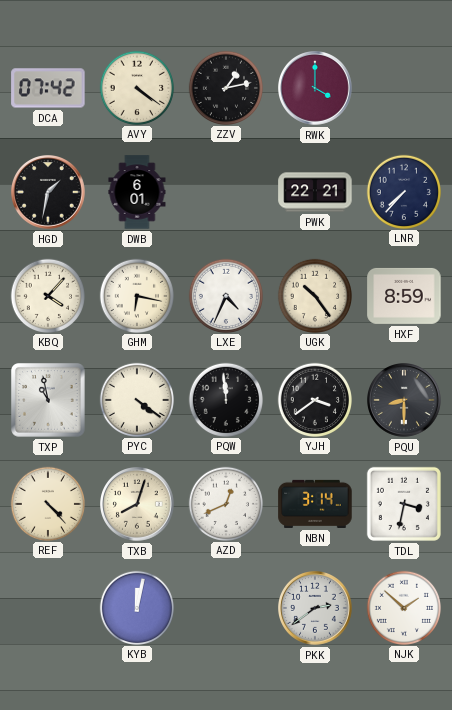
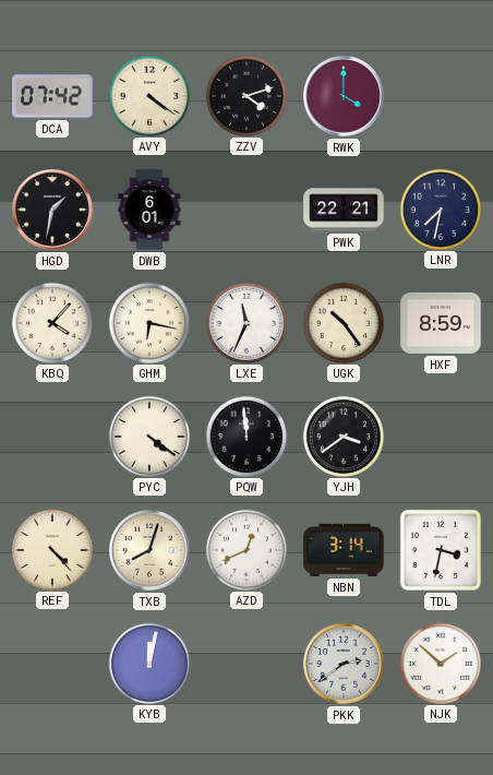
ZZV: 1:13 -> 4:12 (245, 95)
LNR: 7:37 -> 7:32 (440, 208)
LXE: 4:34 -> 11:34 (245, 322)
TXP: 10:58 -> none (48, 400)
PQU: 8:30 -> none (405, 401)
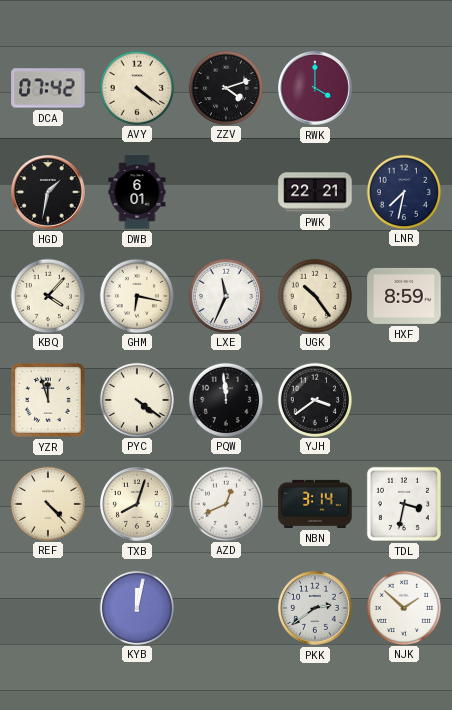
YZR: none -> 11:57 (48, 400)
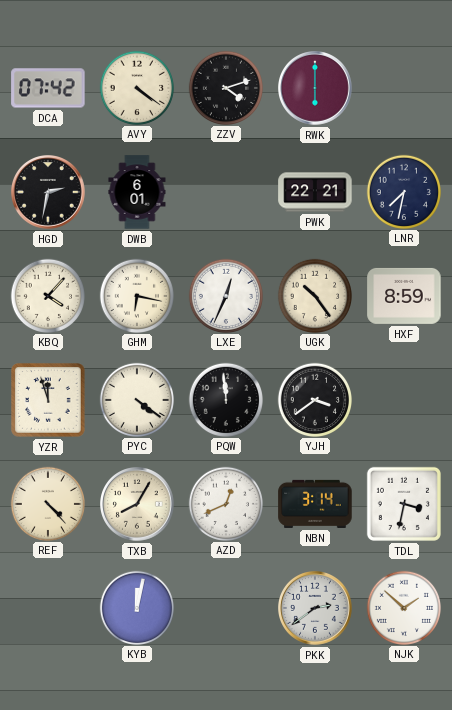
RWK: 4:00 -> 6:00 (316, 89)
HGD: 1:32 -> 2:32 (49, 193)
LXE: 11:34 -> 12:34 (225, 295)
TXB: 8:03 -> 8:05 (138, 505)
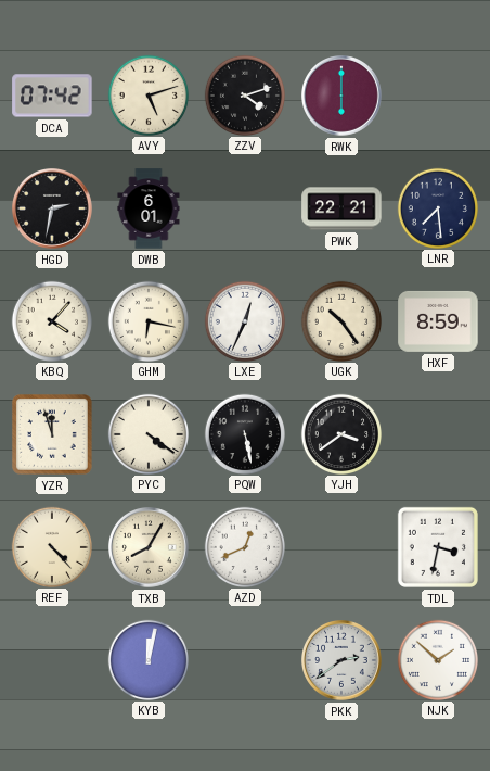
AVY: 4:21 -> 5:12 (147, 94)
LNR: 7:32 -> 7:29 (437, 207)
PQW: 11:59 -> 5:28 (244, 433)
NBN: 3:14 -> none (315, 504)
